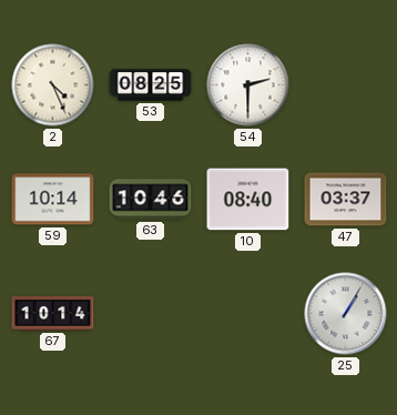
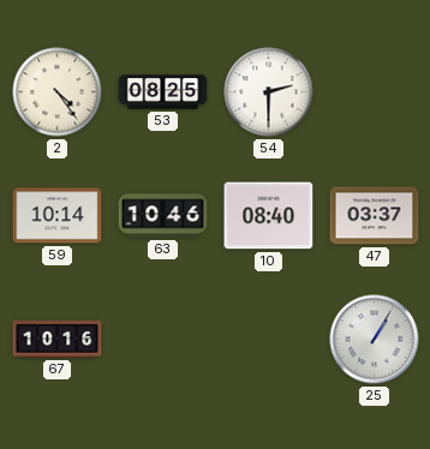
2: 4:26 -> 4:24 (58, 92)
67: 10:14 -> 10:16 (58, 340)
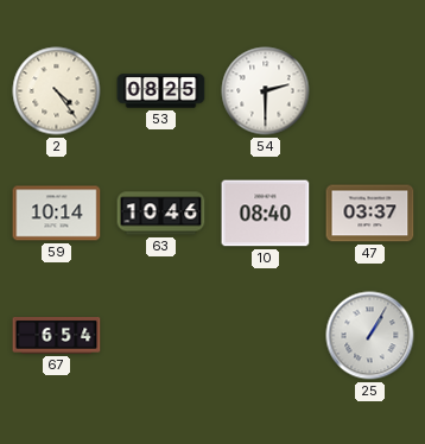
67: 10:16 -> 6:54 (57, 336)
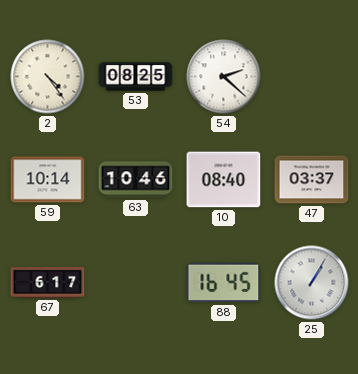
54: 2:30 -> 2:22 (224, 77)
67: 6:54 -> 6:17 (48, 283)
88: none -> 16:45 (224, 283)
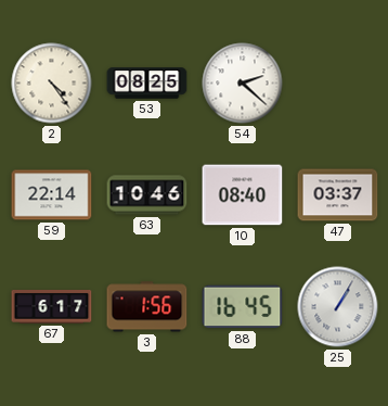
59: 10:14 -> 22:14 (52, 195)
3: none -> 1:56 (147, 307)
